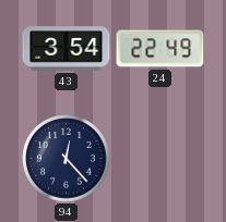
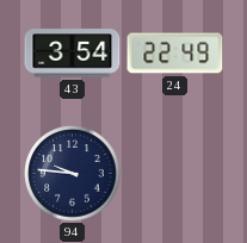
94: 12:23 -> 9:46 (73, 174)
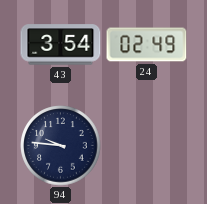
24: 22:49 -> 02:49 (147, 45)
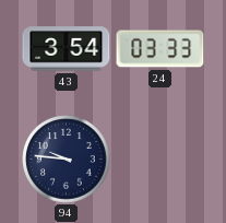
24: 02:49 -> 03:33 (160, 49)
